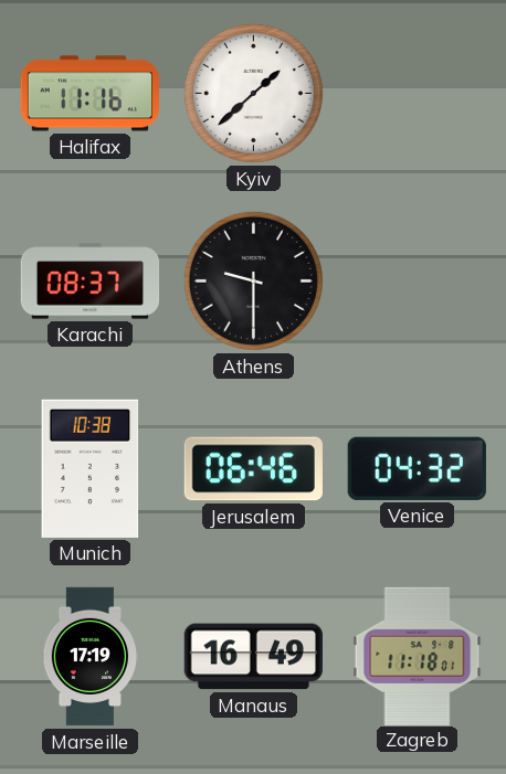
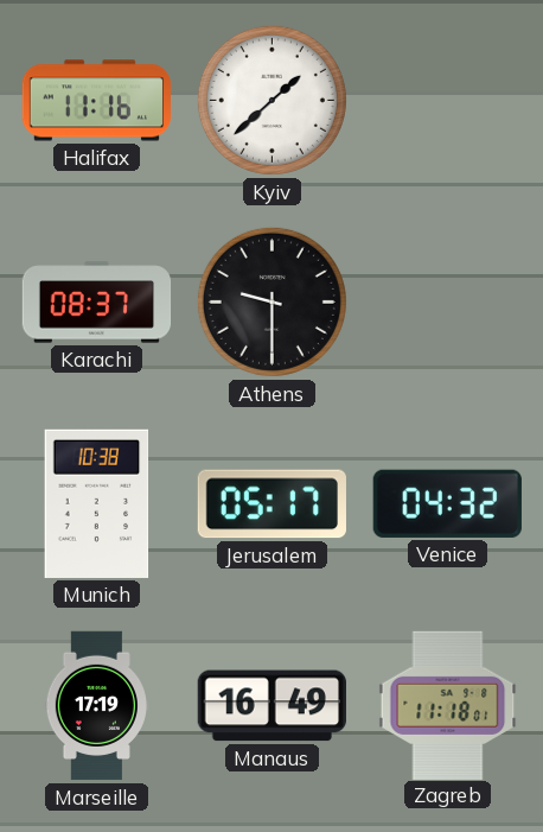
Jerusalem: 06:46 -> 05:17 (271, 504)
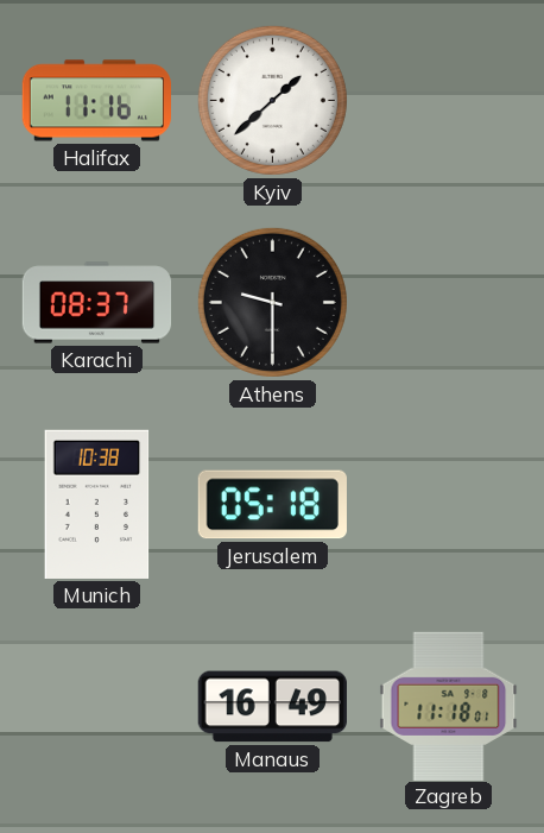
Jerusalem: 05:17 -> 05:18 (272, 505)
Venice: 04:32 -> none (447, 503)
Marseille: 17:19 -> none (96, 706)
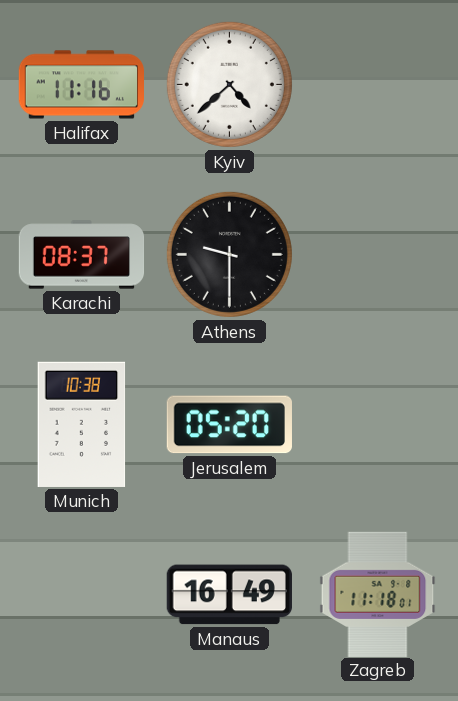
Kyiv: 1:38 -> 4:38 (229, 84)
Jerusalem: 05:18 -> 05:20 (229, 425)
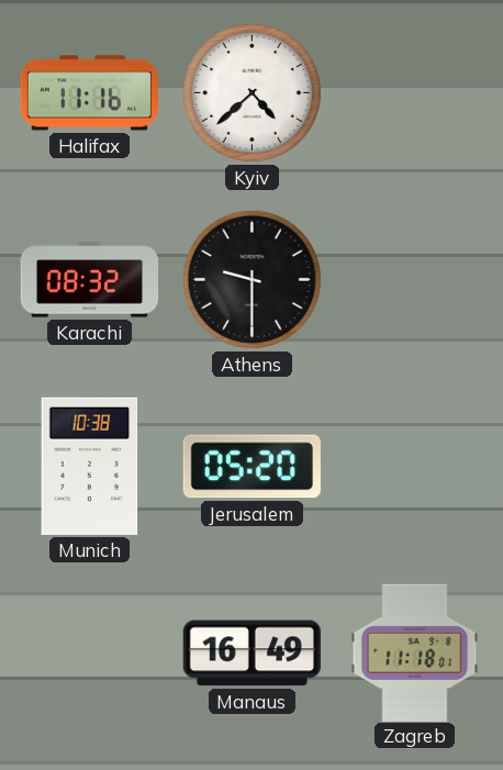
Karachi: 08:37 -> 08:32 (90, 280)
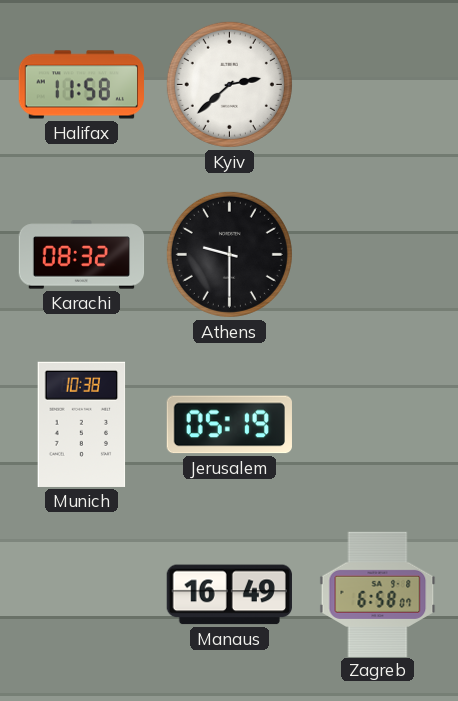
Halifax: 11:16 -> 11:58 (81, 85)
Kyiv: 4:38 -> 2:38 (229, 84)
Jerusalem: 05:20 -> 05:19 (229, 425)
Zagreb: 11:18 -> 6:58 (378, 594)
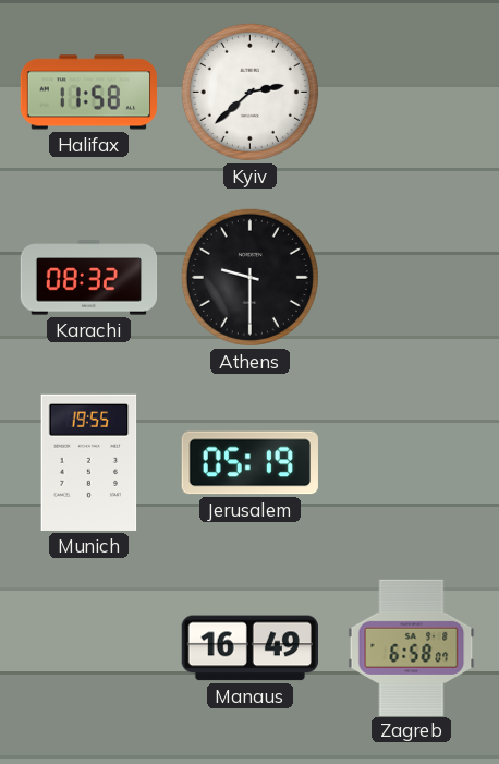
Munich: 10:38 -> 19:55 (89, 462)
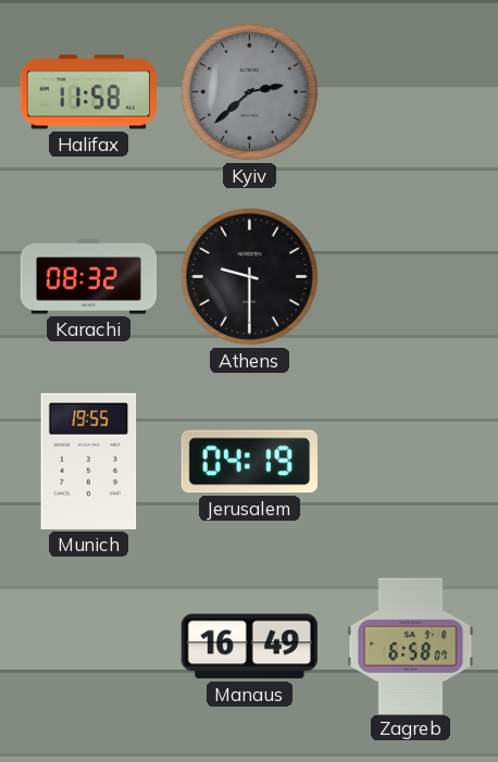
Kyiv dial: white -> grey (249, 91)
Jerusalem: 05:19 -> 04:19 (249, 462)
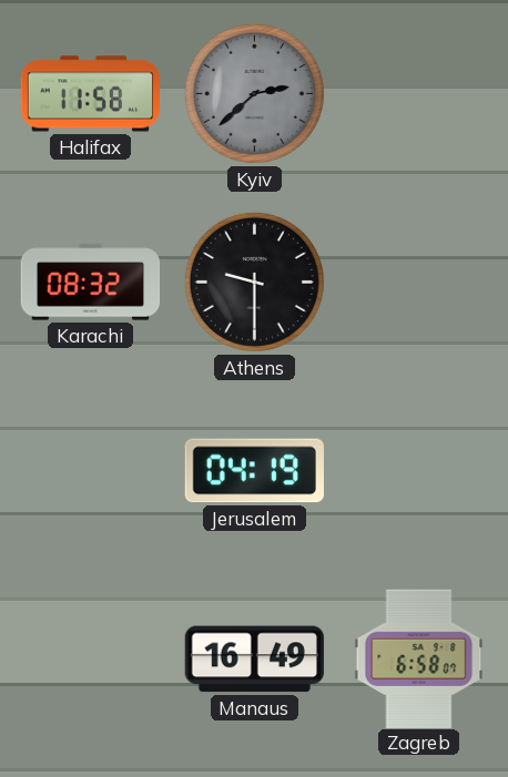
Munich: 19:55 -> none (89, 461)
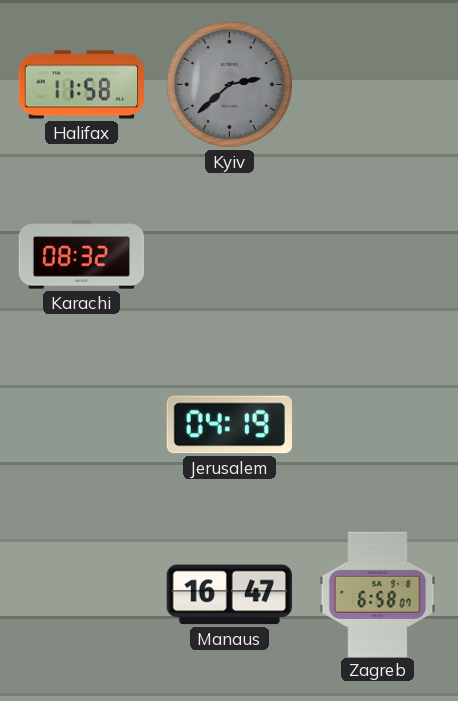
Athens: 9:30 -> none (254, 282)
Manaus: 16:49 -> 16:47 (229, 595)
